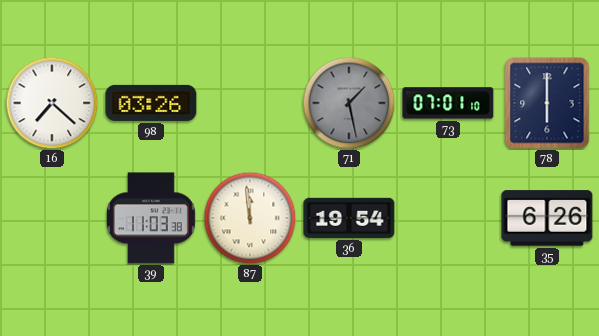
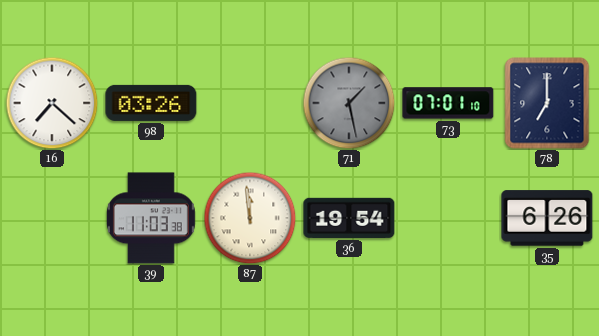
78: 6:00 -> 7:00 (547, 103)
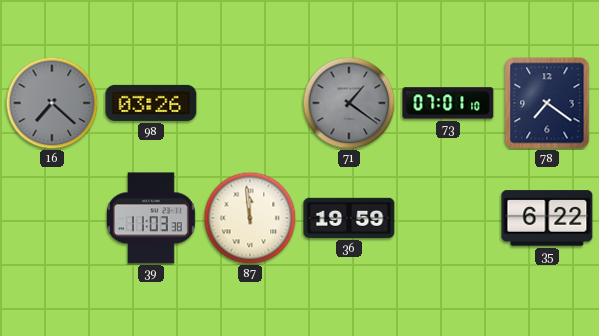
16 dial: white -> grey (52, 103)
71: 1:28 -> 1:21 (349, 103)
78: 7:00 -> 7:21 (547, 103)
36: 19:54 -> 19:59 (349, 218)
35: 6:26 -> 6:22 (547, 218)
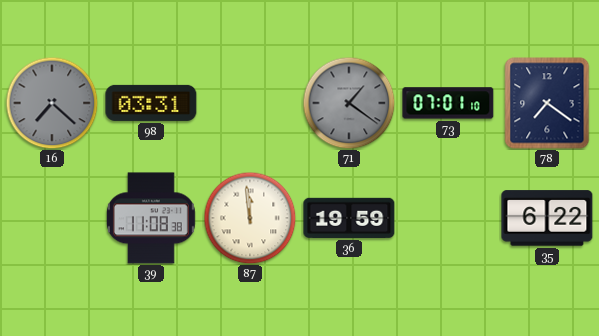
98: 03:26 -> 03:31 (151, 103)
39: 11:03 -> 11:08 (151, 218)
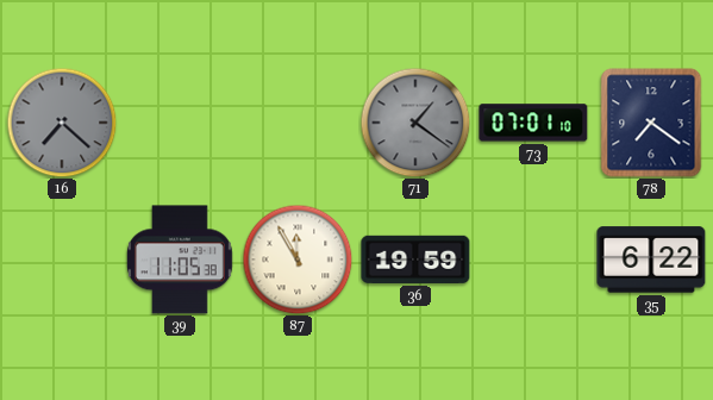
98: 03:31 -> none (151, 103)
39: 11:08 -> 11:05 (180, 260)
87: 11:59 -> 11:55 (298, 260)
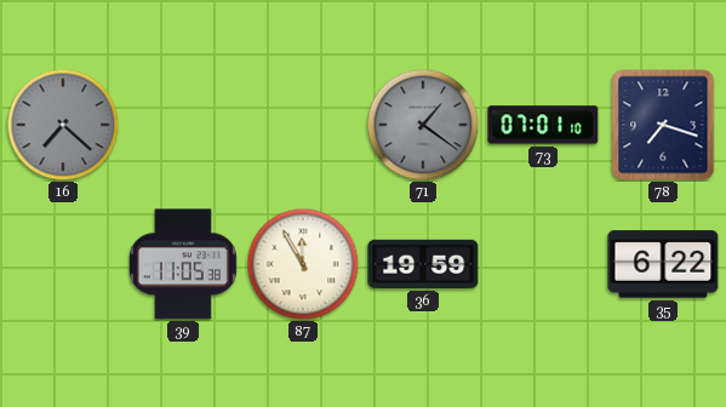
78: 7:21 -> 7:18 (663, 125)
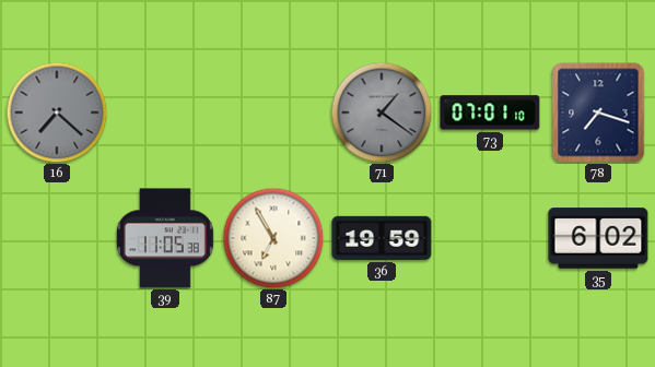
87: 11:55 -> 6:55 (273, 238)
35: 6:22 -> 6:02 (598, 238)
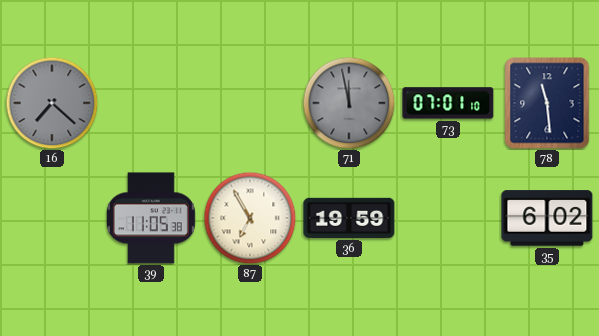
71: 1:21 -> 11:58 (349, 103)
78: 7:18 -> 11:29 (547, 103)
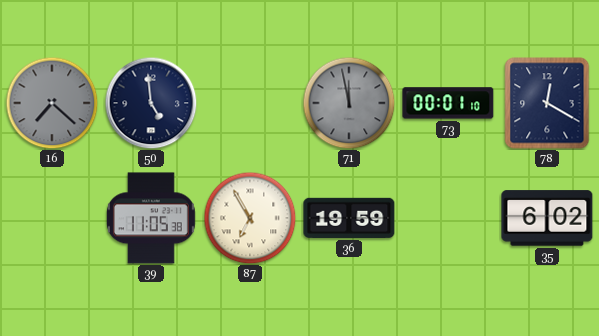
50: none -> 4:59 (151, 103)
73: 07:01 -> 00:01 (448, 103)
78: 11:29 -> 12:20 (547, 103)
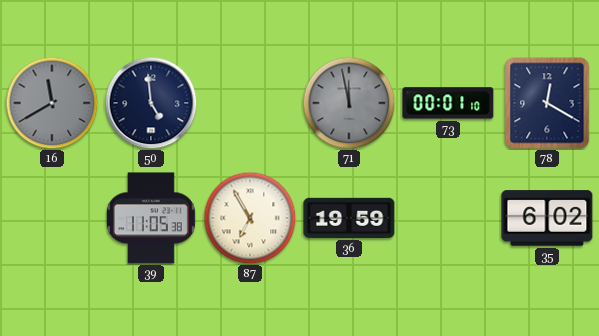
16: 7:22 -> 11:40 (52, 103)
